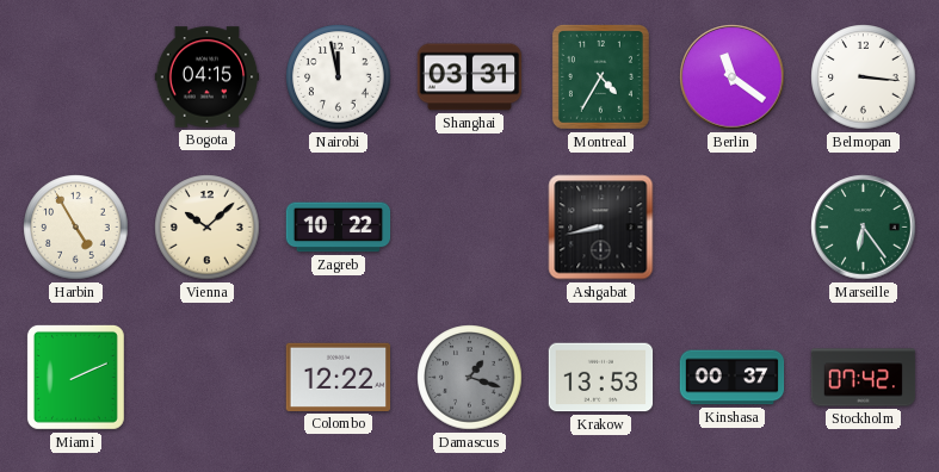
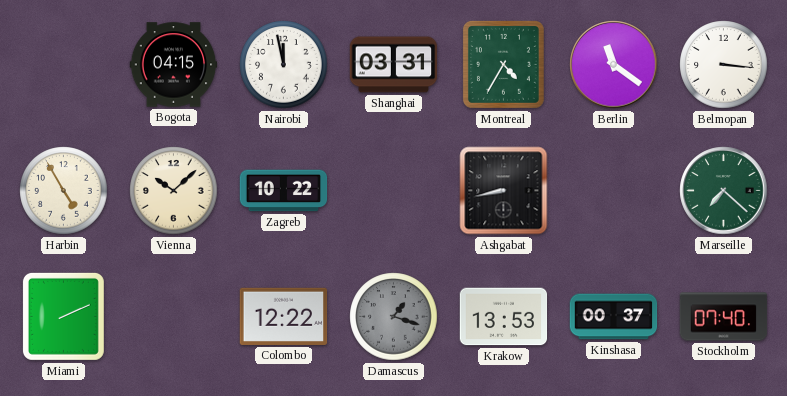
Marseille: 6:24 -> 7:22 (724, 191)
Stockholm: 07:42 -> 07:40 (724, 317)
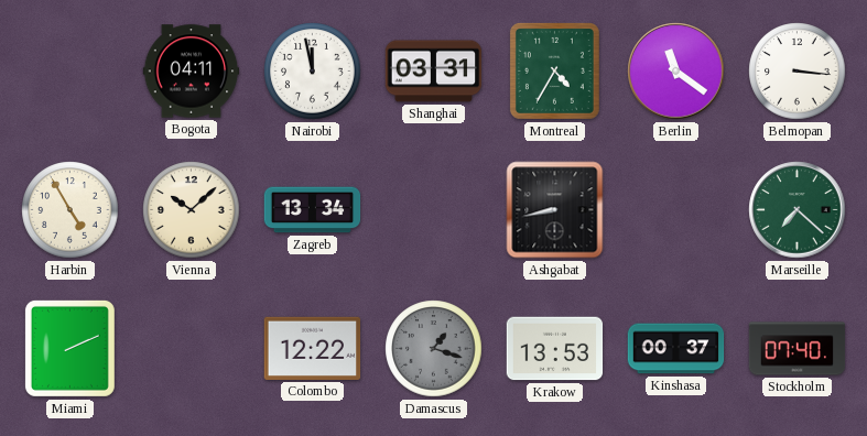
Bogota: 04:15 -> 04:11 (192, 72)
Zagreb: 10:22 -> 13:34 (313, 210)
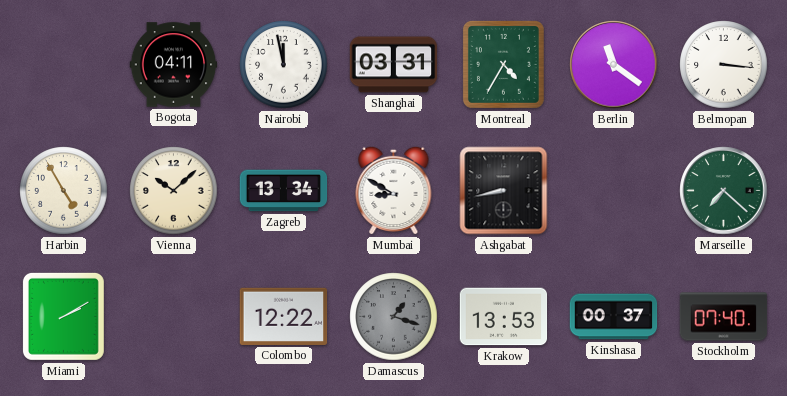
Mumbai: none -> 8:50 (394, 190)
Miami: 2:11 -> 2:10 (63, 316)
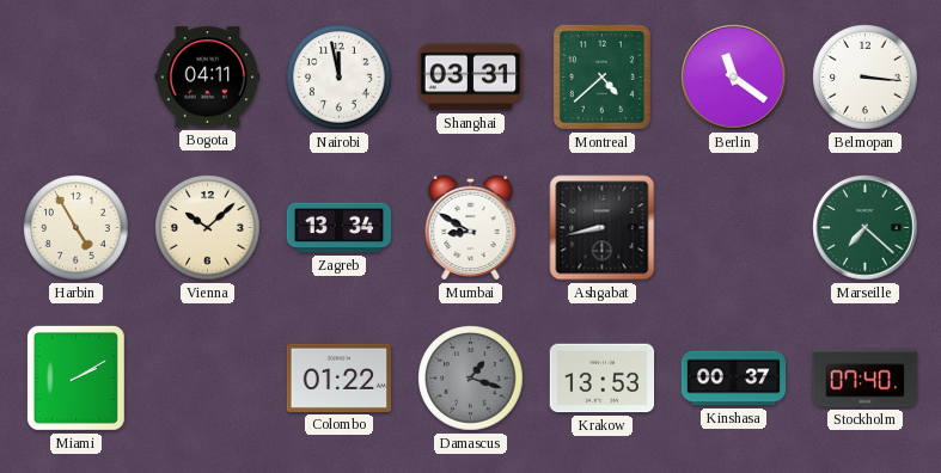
Montreal: 4:35 -> 4:38 (601, 76)
Colombo: 12:22 -> 01:22 (340, 377)
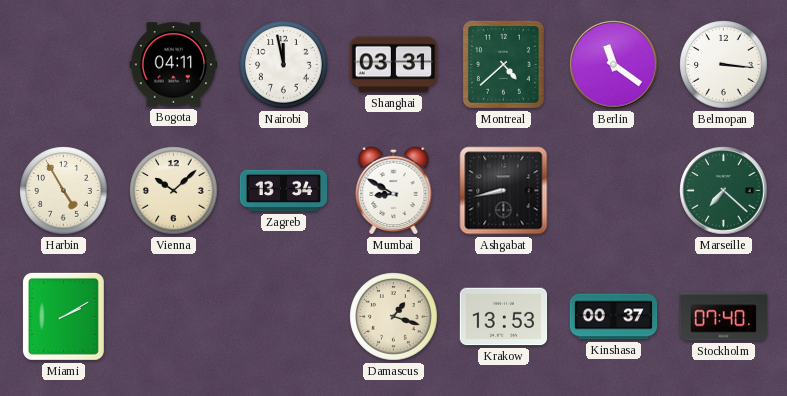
Colombo: 01:22 -> none (340, 377)
Damascus dial: grey -> cream (394, 317)
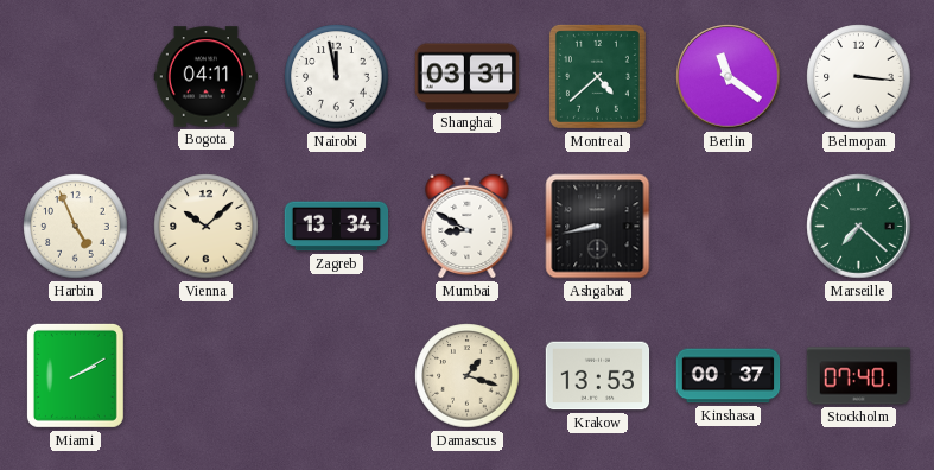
Harbin: 4:55 -> 4:56 (76, 227)
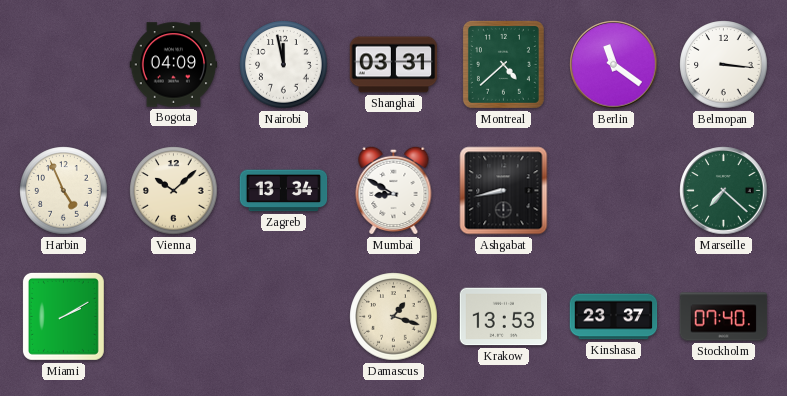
Bogota: 04:11 -> 04:09 (174, 65)
Kinshasa: 00:37 -> 23:37 (614, 317)
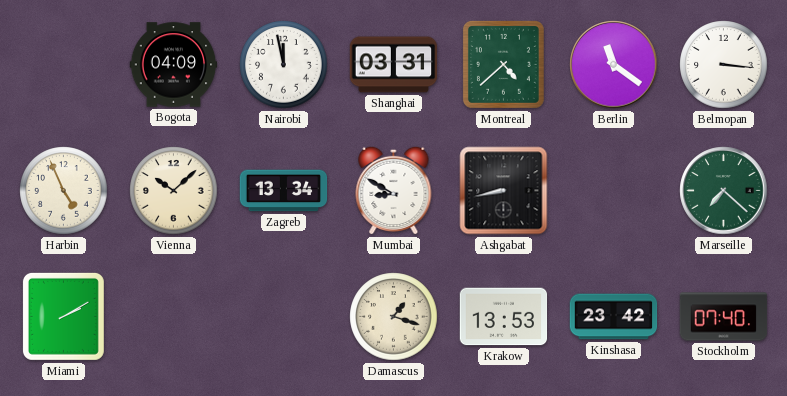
Kinshasa: 23:37 -> 23:42 (614, 317)
